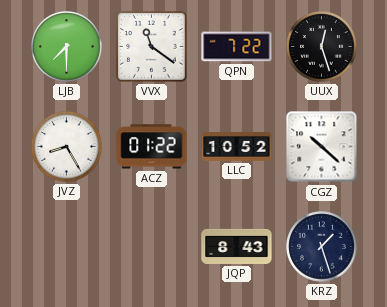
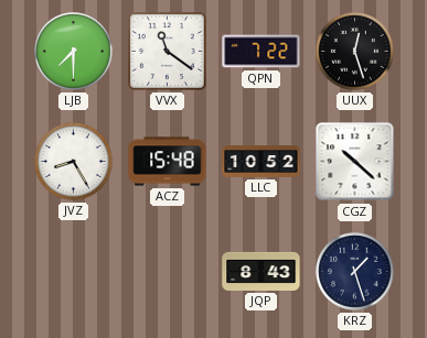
ACZ: 01:22 -> 15:48 (168, 162)
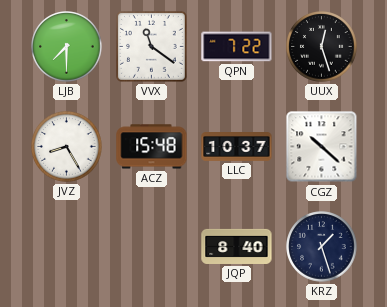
LLC: 10:52 -> 10:37 (237, 147)
JQP: 8:43 -> 8:40 (237, 246)
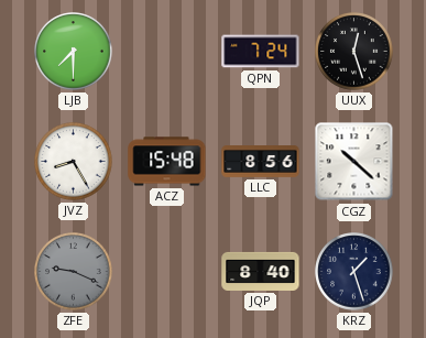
VVX: 11:21 -> none (151, 46)
QPN: 7:22 -> 7:24 (261, 52)
LLC: 10:37 -> 8:56 (261, 162)
ZFE: none -> 9:19 (74, 272)
